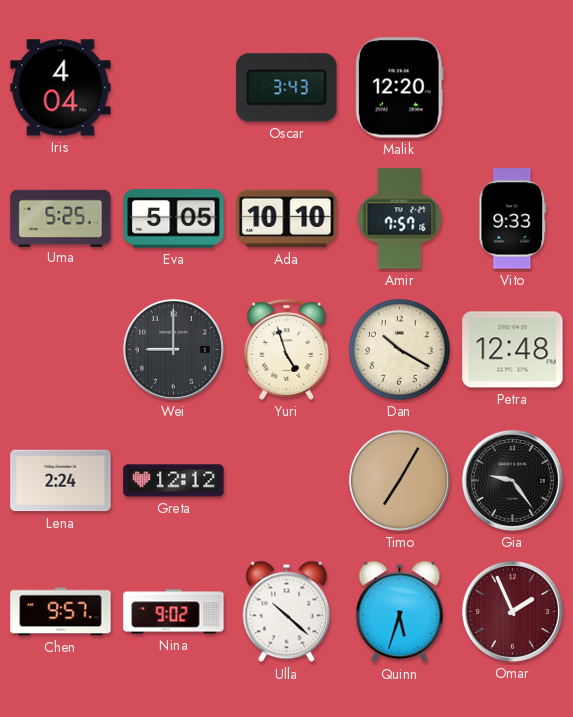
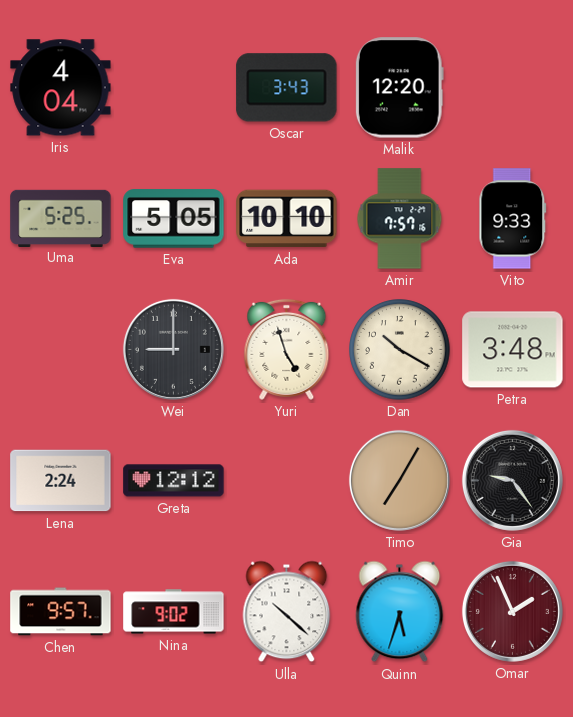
Petra: 12:48 -> 3:48 (513, 350)
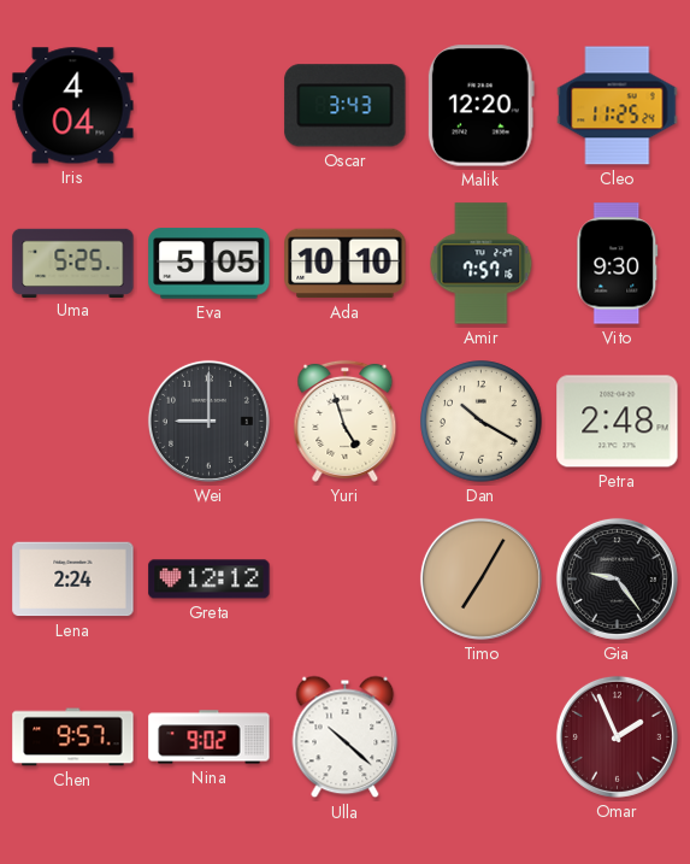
Cleo: none -> 11:25 (618, 106)
Vito: 9:33 -> 9:30 (618, 264)
Petra: 3:48 -> 2:48 (618, 422)
Quinn: 5:33 -> none (400, 612)
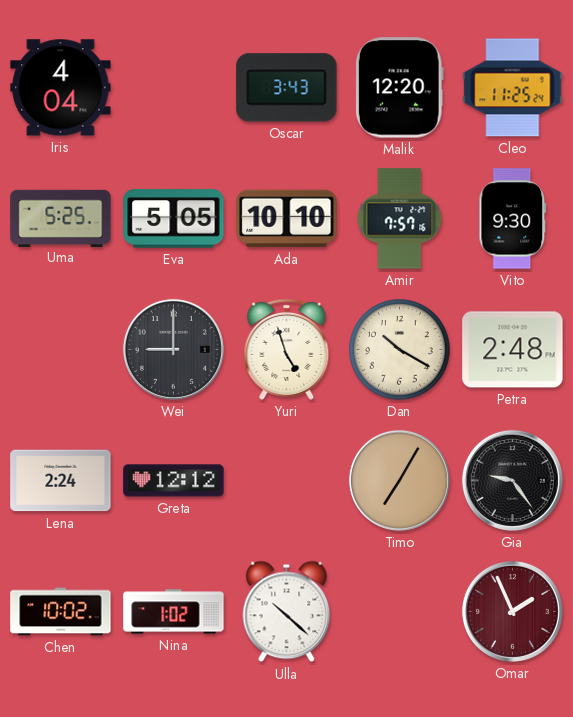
Chen: 9:57 -> 10:02 (61, 612)
Nina: 9:02 -> 1:02 (174, 612)
